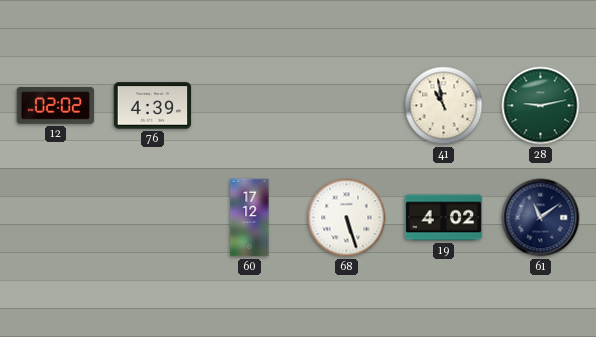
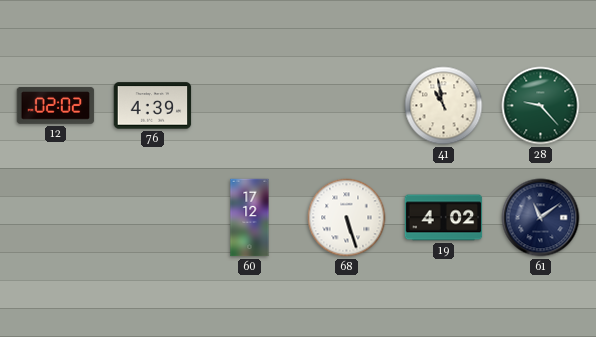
28: 9:13 -> 9:23 (541, 106)
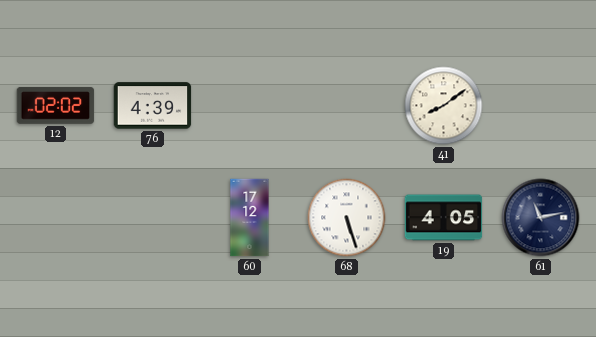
41: 10:58 -> 8:09 (444, 106)
28: 9:23 -> none (541, 106)
19: 4:02 -> 4:05 (444, 218)
61: 11:09 -> 11:13 (541, 218)
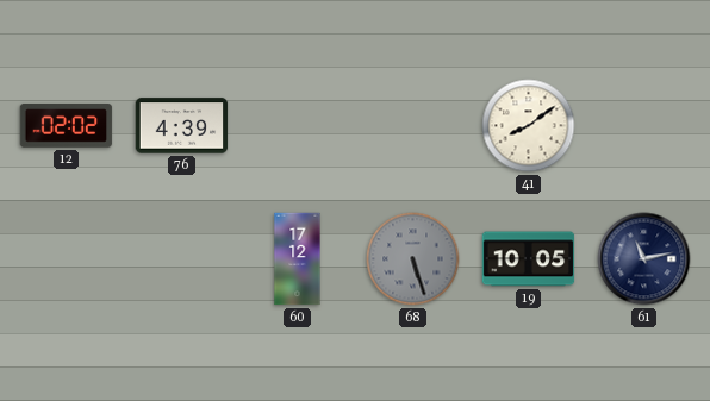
68 dial: white -> grey (413, 259)
19: 4:05 -> 10:05 (529, 259)
